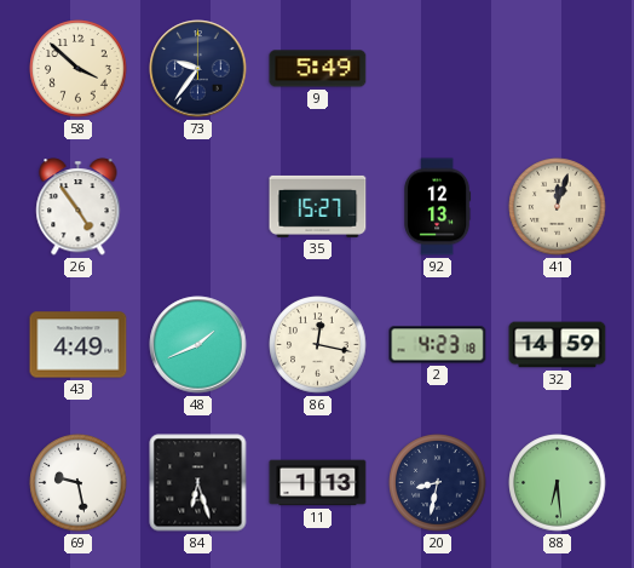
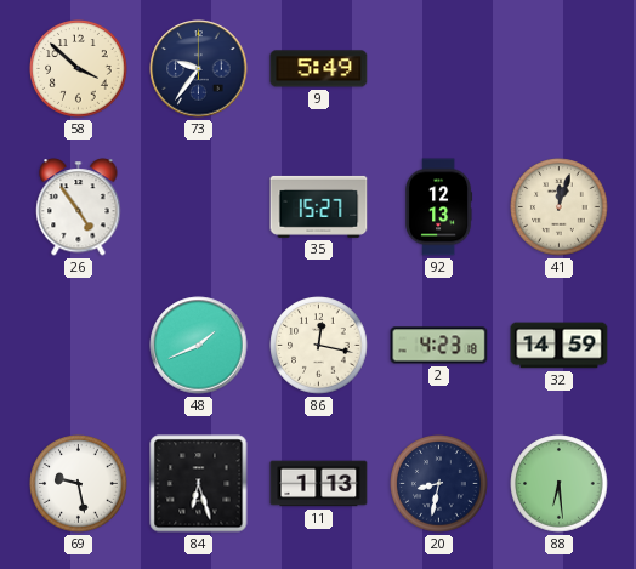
43: 4:49 -> none (79, 345)
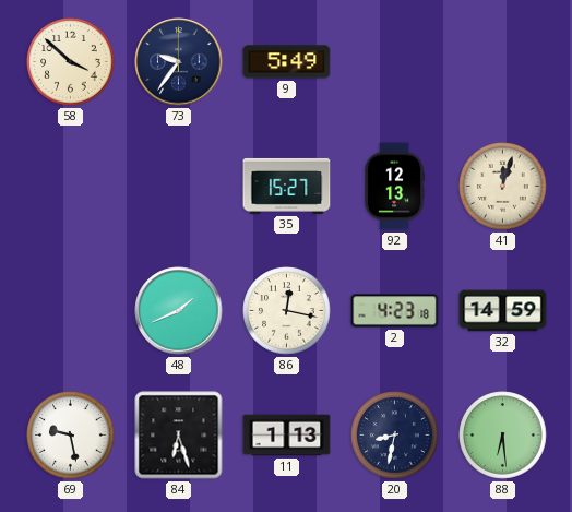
26: 4:54 -> none (79, 207)
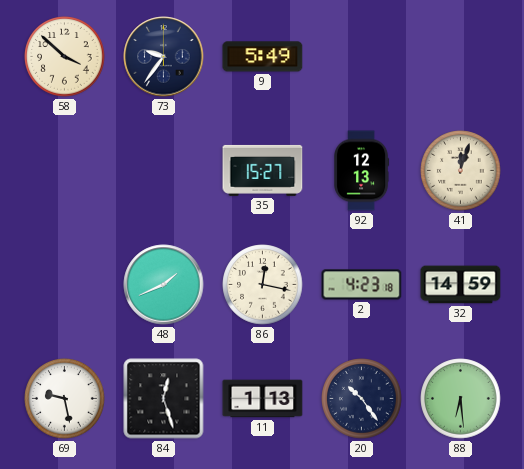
84: 6:27 -> 12:27 (164, 399)
20: 8:32 -> 10:24 (362, 399)
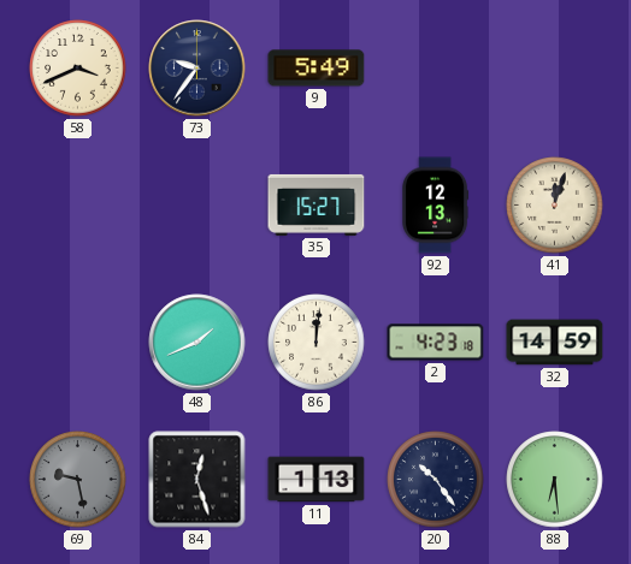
58: 3:52 -> 3:41 (78, 69)
86: 12:17 -> 12:01 (317, 343)
69 dial: white -> grey (78, 480)
